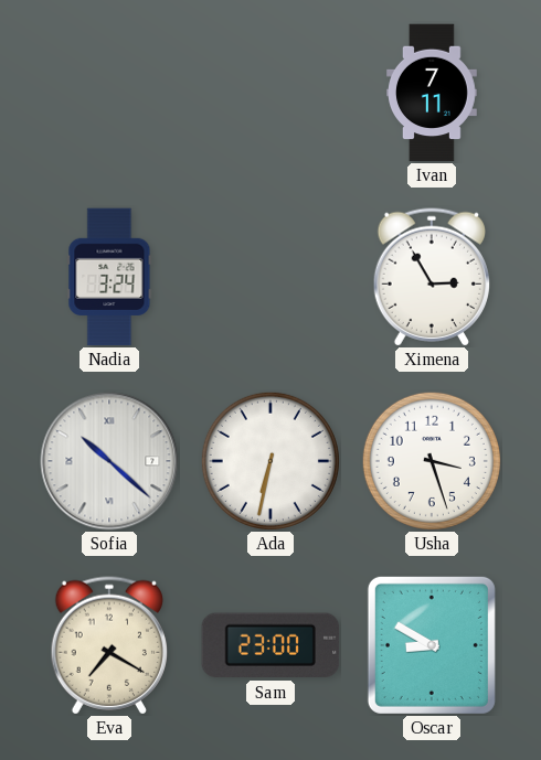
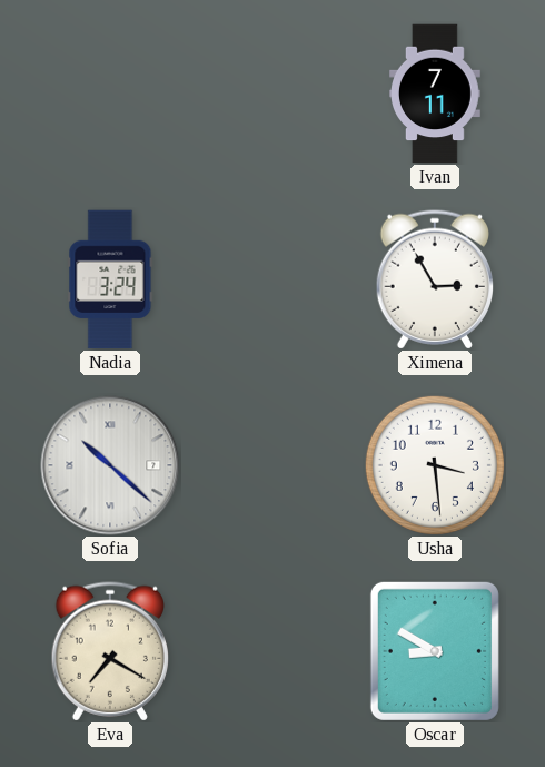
Ada: 6:32 -> none (270, 461)
Usha: 3:27 -> 3:29 (435, 465)
Sam: 23:00 -> none (270, 645)
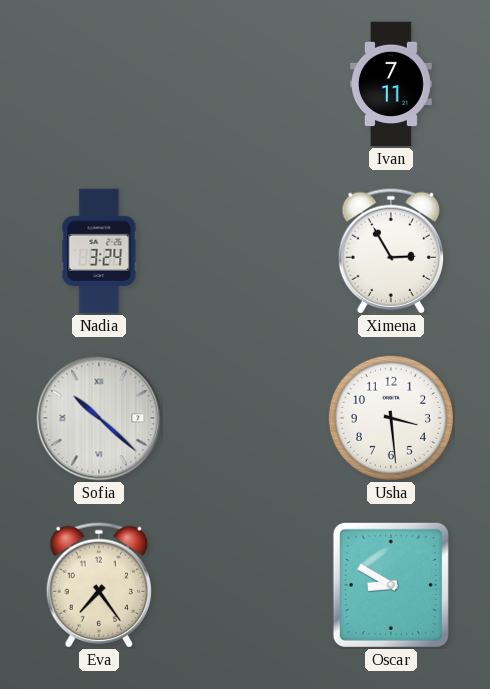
Eva: 7:20 -> 7:24 (98, 585)
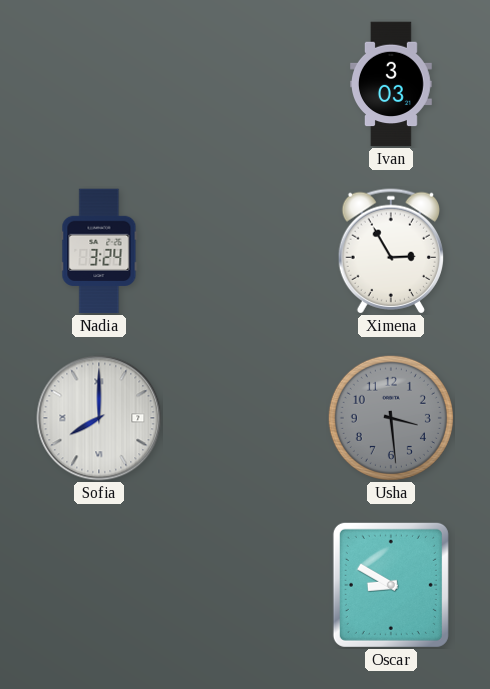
Ivan: 7:11 -> 3:03 (392, 84)
Sofia: 10:22 -> 8:00 (99, 418)
Usha dial: white -> grey (391, 418)
Eva: 7:24 -> none (98, 585)
